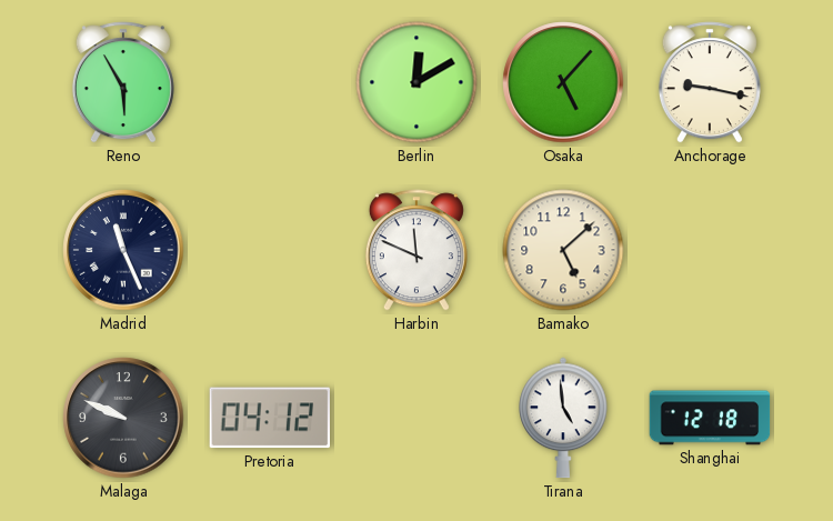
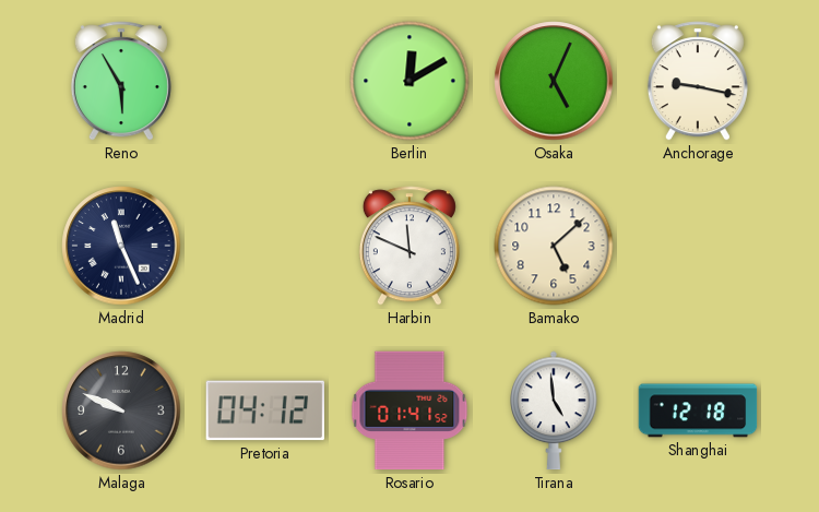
Osaka: 5:07 -> 5:04 (554, 81)
Rosario: none -> 01:41 (410, 410)
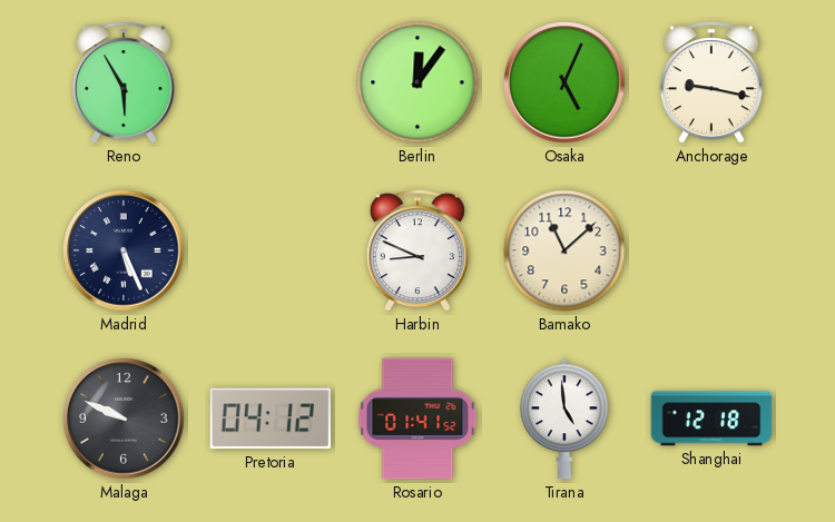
Berlin: 12:10 -> 12:06 (417, 82)
Madrid: 11:26 -> 5:26 (124, 250)
Harbin: 11:49 -> 8:49 (417, 250)
Bamako: 5:08 -> 11:08 (564, 250)
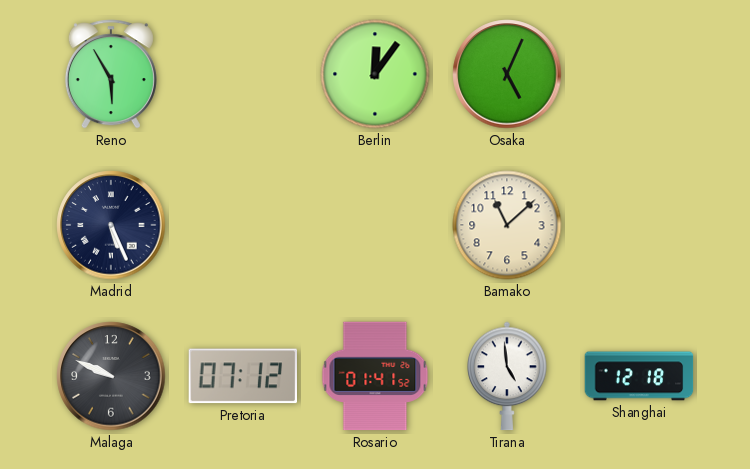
Anchorage: 9:17 -> none (711, 82)
Harbin: 8:49 -> none (417, 250)
Pretoria: 04:12 -> 07:12 (242, 376)
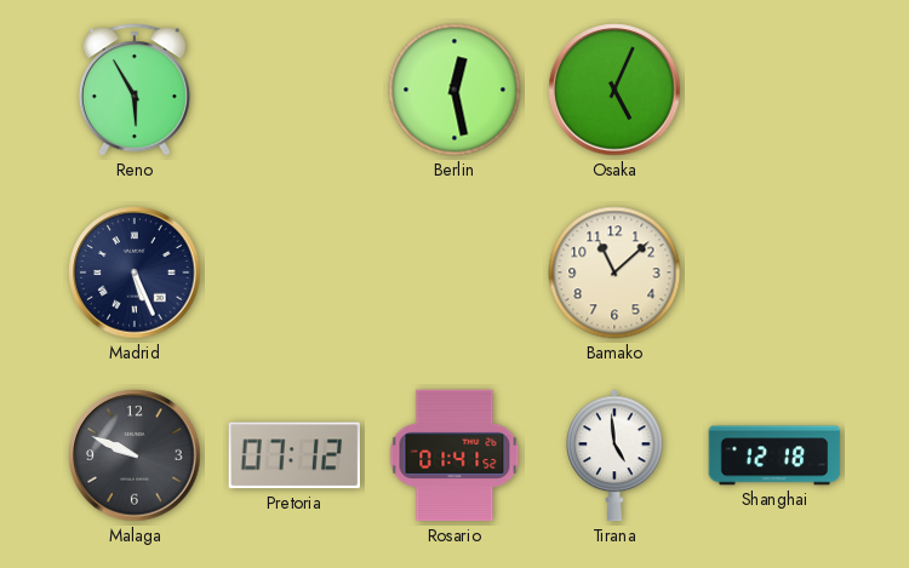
Berlin: 12:06 -> 12:28 (454, 90)
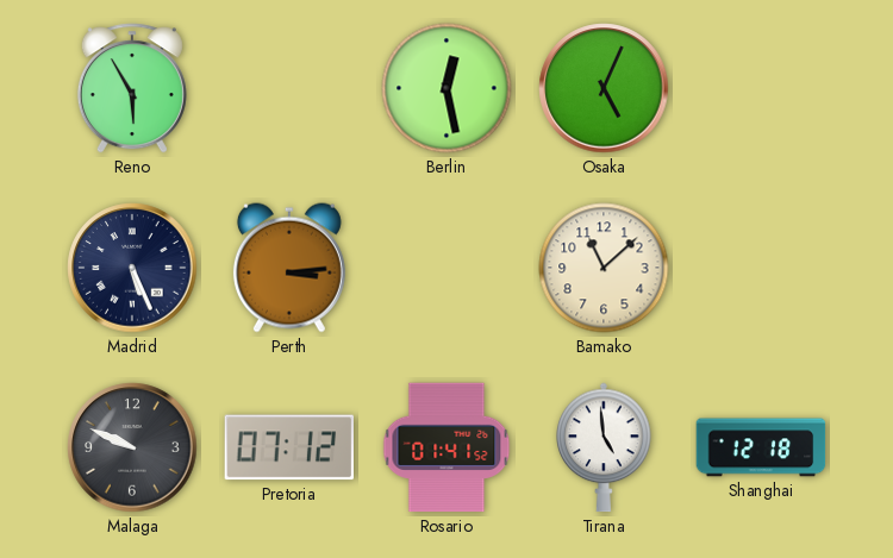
Perth: none -> 3:14 (289, 268)
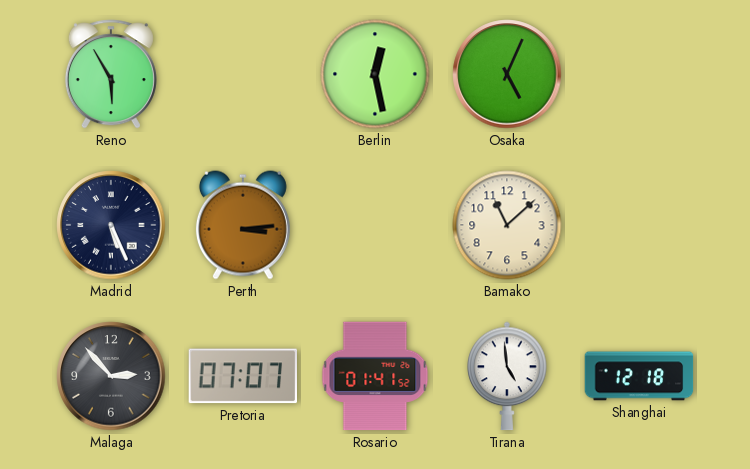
Malaga: 9:49 -> 2:53 (111, 376)
Pretoria: 07:12 -> 07:07 (242, 376)
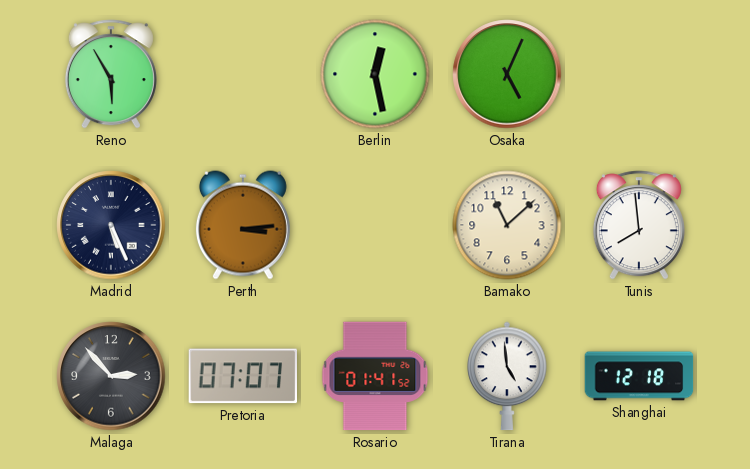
Tunis: none -> 7:59 (639, 225)
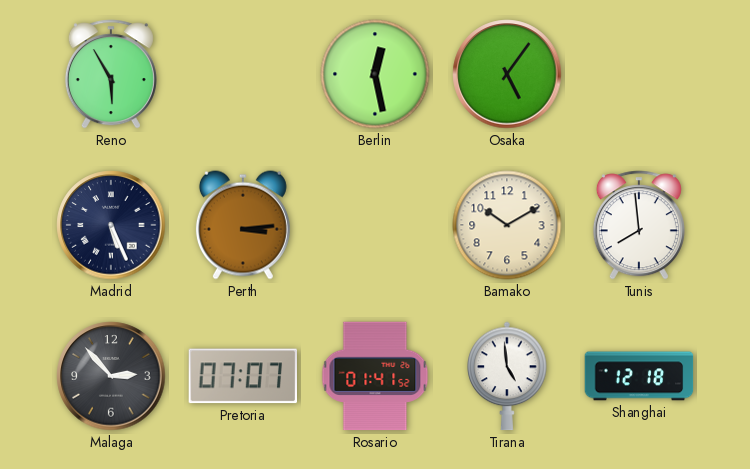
Osaka: 5:04 -> 5:06 (507, 74)
Bamako: 11:08 -> 10:10 (507, 225)
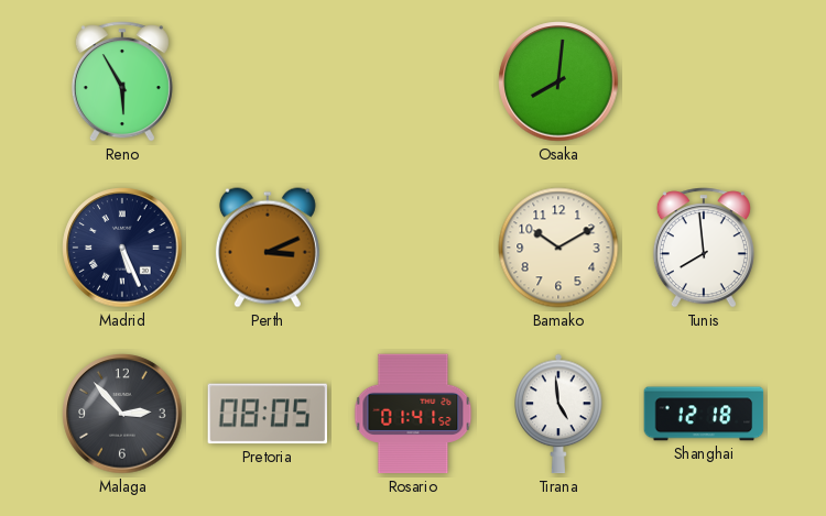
Berlin: 12:28 -> none (375, 74)
Osaka: 5:06 -> 8:01 (558, 81)
Perth: 3:14 -> 3:11 (268, 248)
Pretoria: 07:07 -> 08:05 (267, 414)
